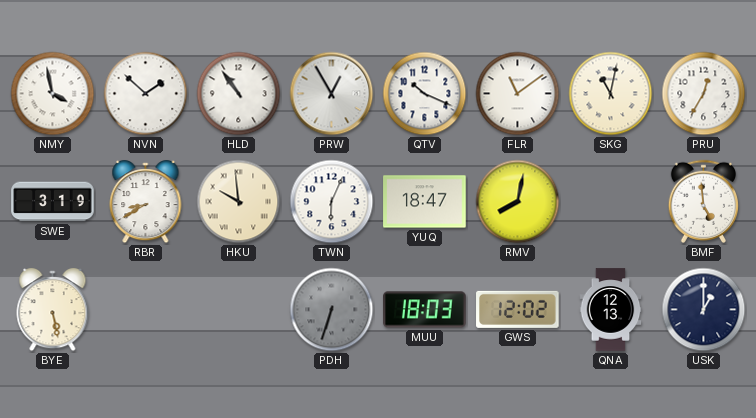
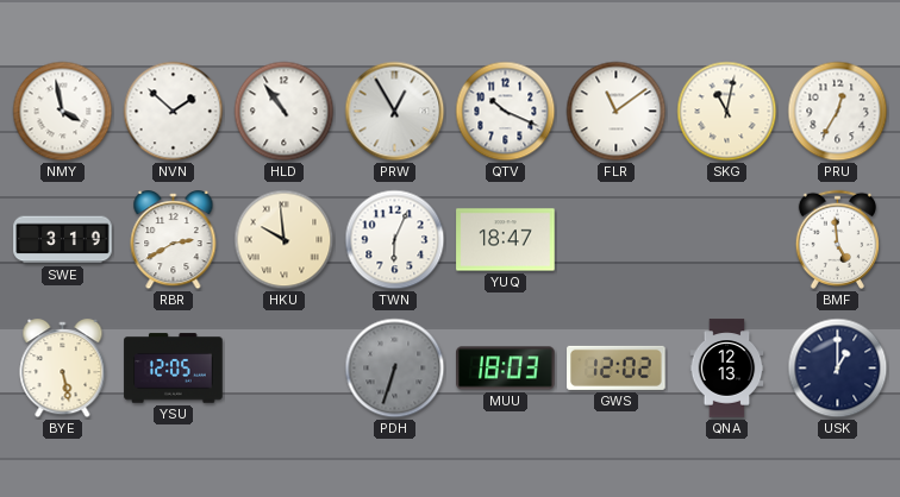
RBR: 8:40 -> 2:40 (174, 240)
RMV: 8:02 -> none (518, 202)
YSU: none -> 12:05 (174, 369)
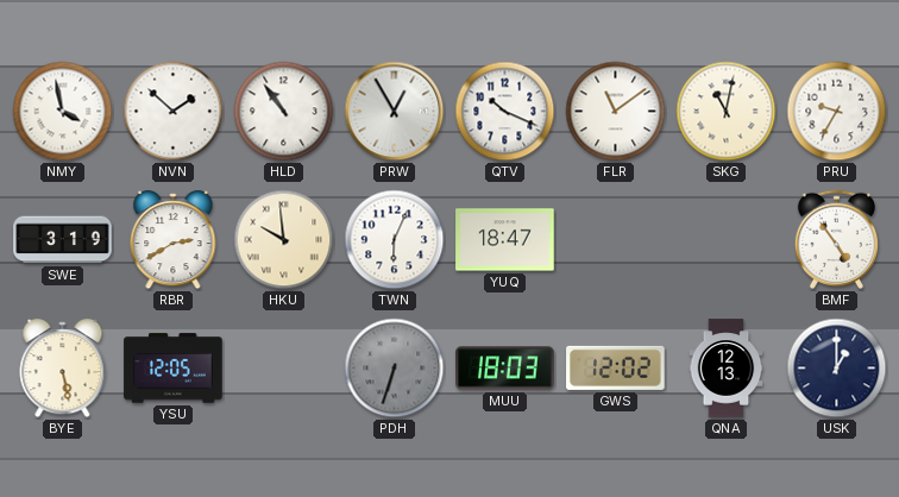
PRU: 12:35 -> 9:35 (837, 112)
BMF: 4:59 -> 4:54 (836, 239)
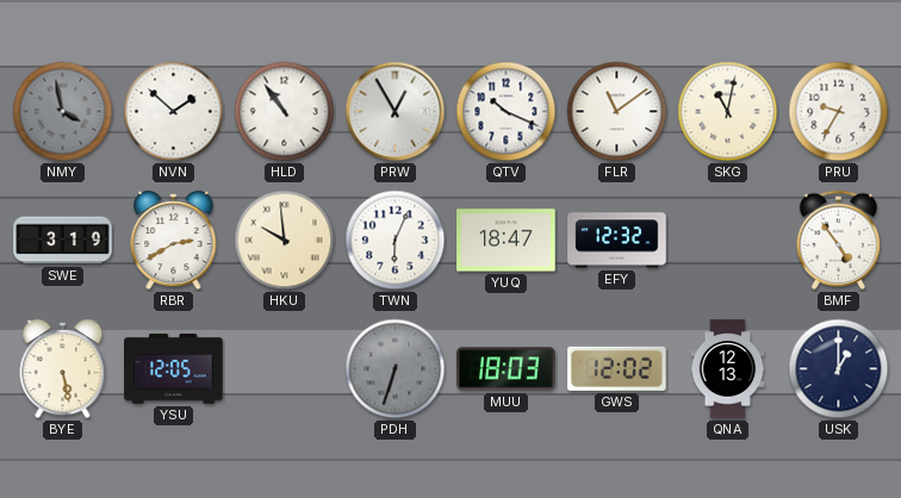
NMY dial: white -> grey (63, 112)
EFY: none -> 12:32 (617, 241)
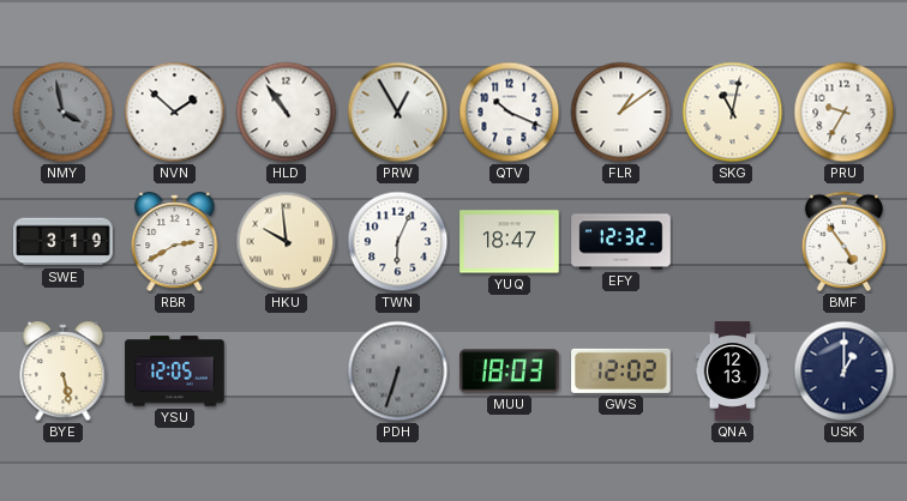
FLR: 11:09 -> 1:09 (621, 113)
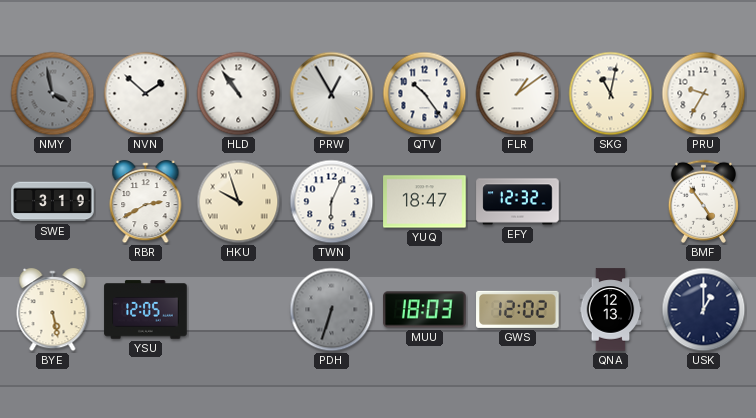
QTV: 10:19 -> 10:24 (425, 94)
HKU: 9:59 -> 9:57 (239, 202)
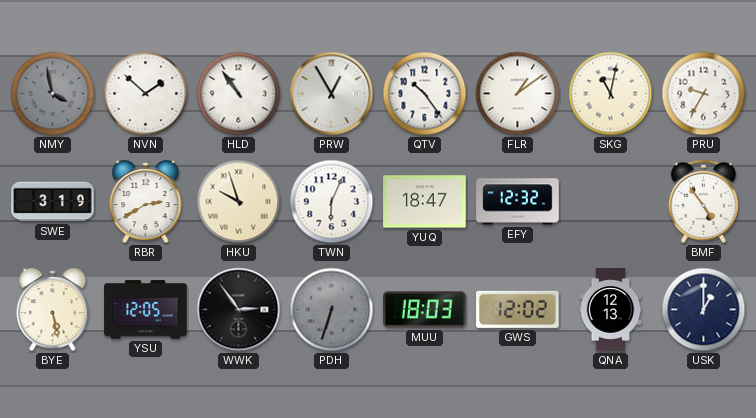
WWK: none -> 2:54 (239, 310)
